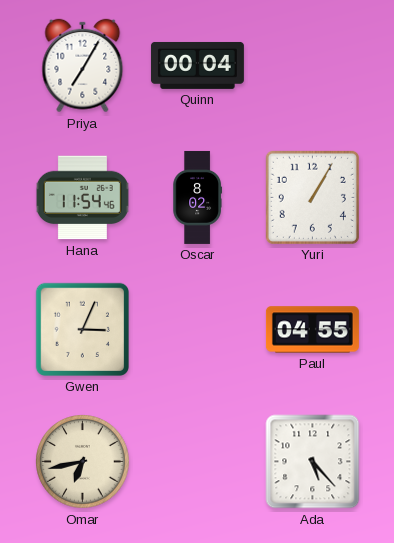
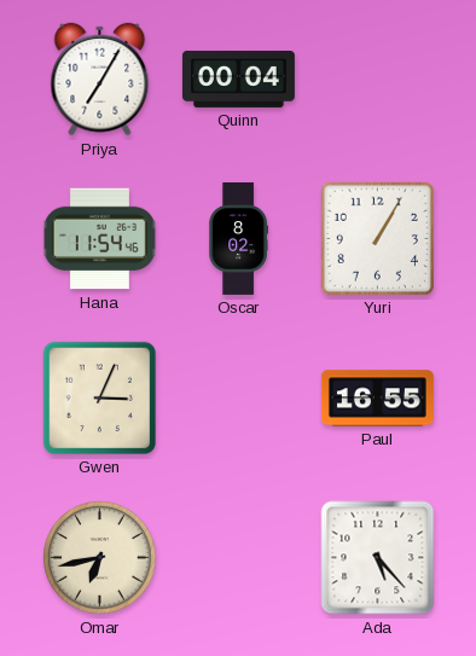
Paul: 04:55 -> 16:55 (377, 399)
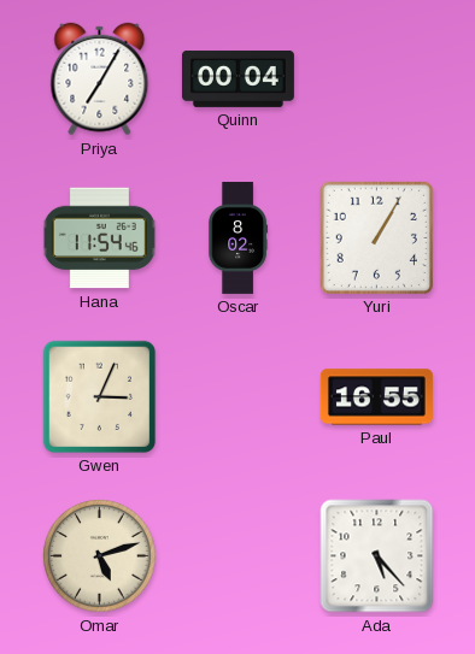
Omar: 6:43 -> 5:12 (100, 556)
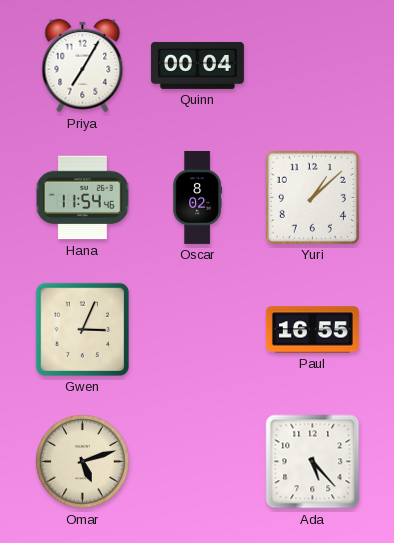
Yuri: 1:05 -> 1:08 (312, 197)
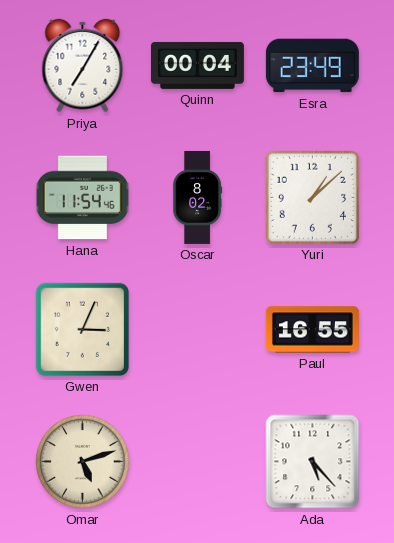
Esra: none -> 23:49 (312, 66)
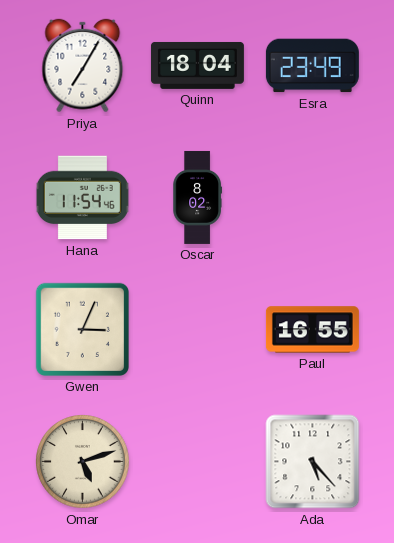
Quinn: 00:04 -> 18:04 (197, 65)
Yuri: 1:08 -> none (312, 197)
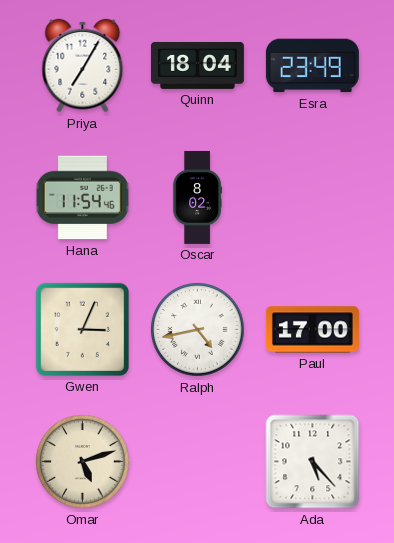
Ralph: none -> 4:43 (198, 330)
Paul: 16:55 -> 17:00 (312, 330)
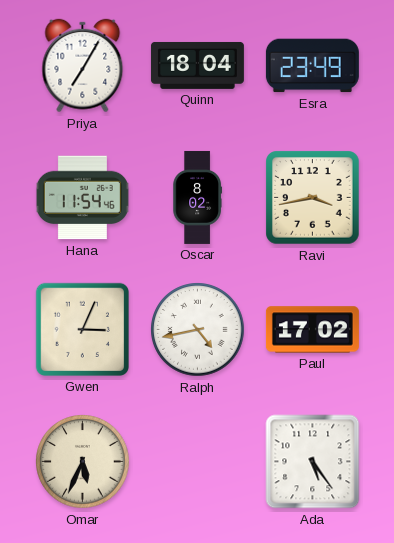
Ravi: none -> 3:43 (313, 198)
Paul: 17:00 -> 17:02 (312, 330)
Omar: 5:12 -> 5:34 (83, 462)
Ada: 5:23 -> 5:24 (313, 462)
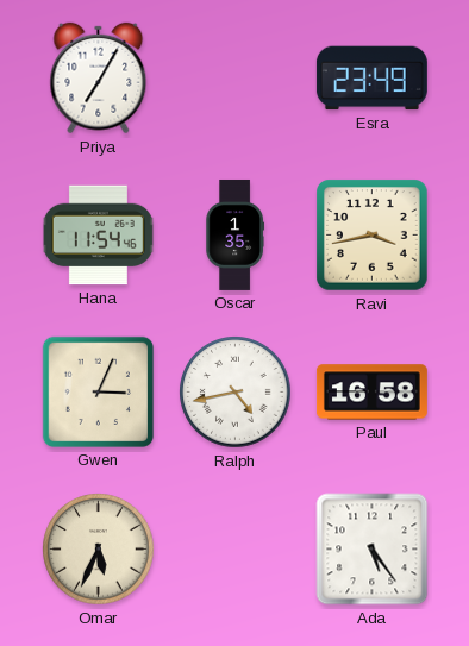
Quinn: 18:04 -> none (197, 65)
Oscar: 8:02 -> 1:35 (234, 234)
Paul: 17:02 -> 16:58 (371, 393)
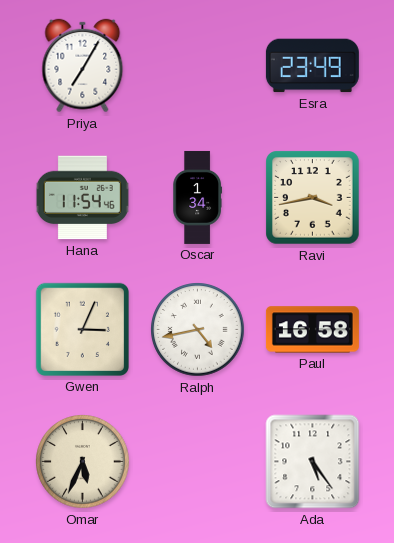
Oscar: 1:35 -> 1:34 (197, 197)
